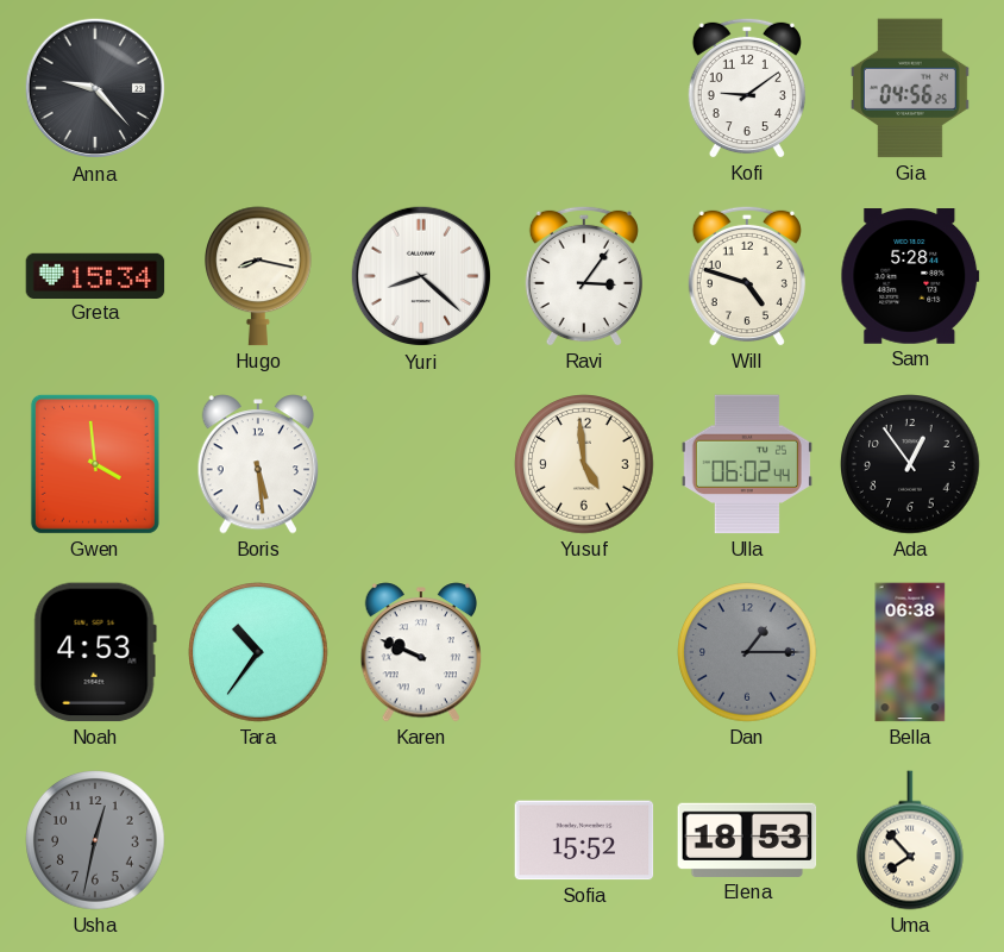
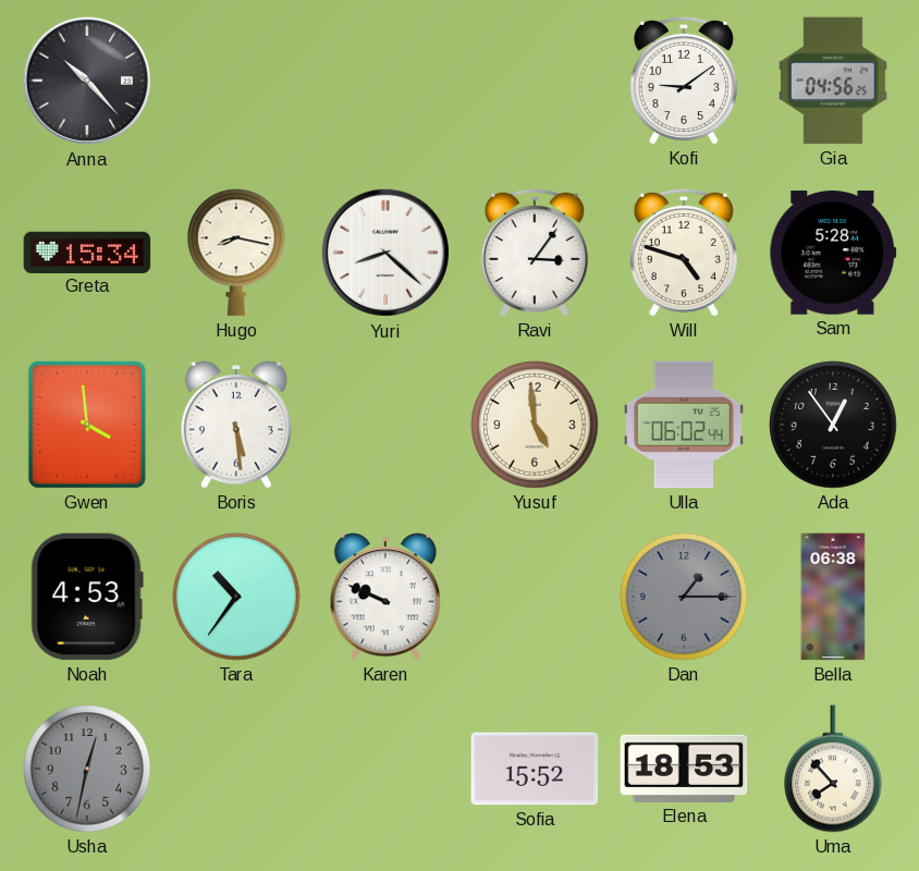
Anna: 9:23 -> 10:23 (87, 81)
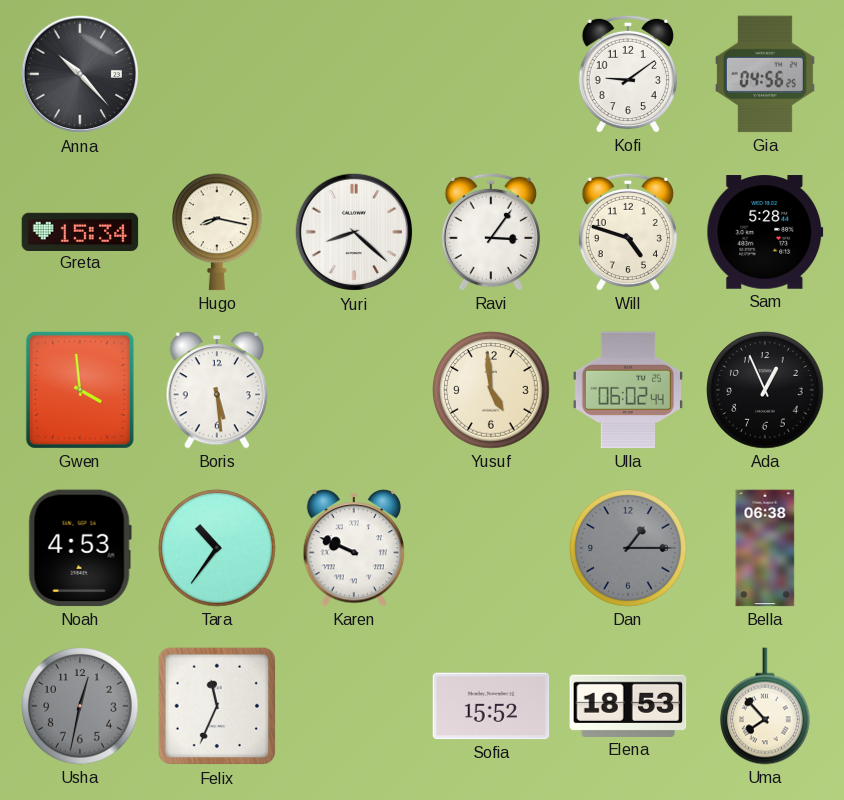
Ada: 12:54 -> 12:56 (765, 390)
Felix: none -> 11:34 (217, 706)
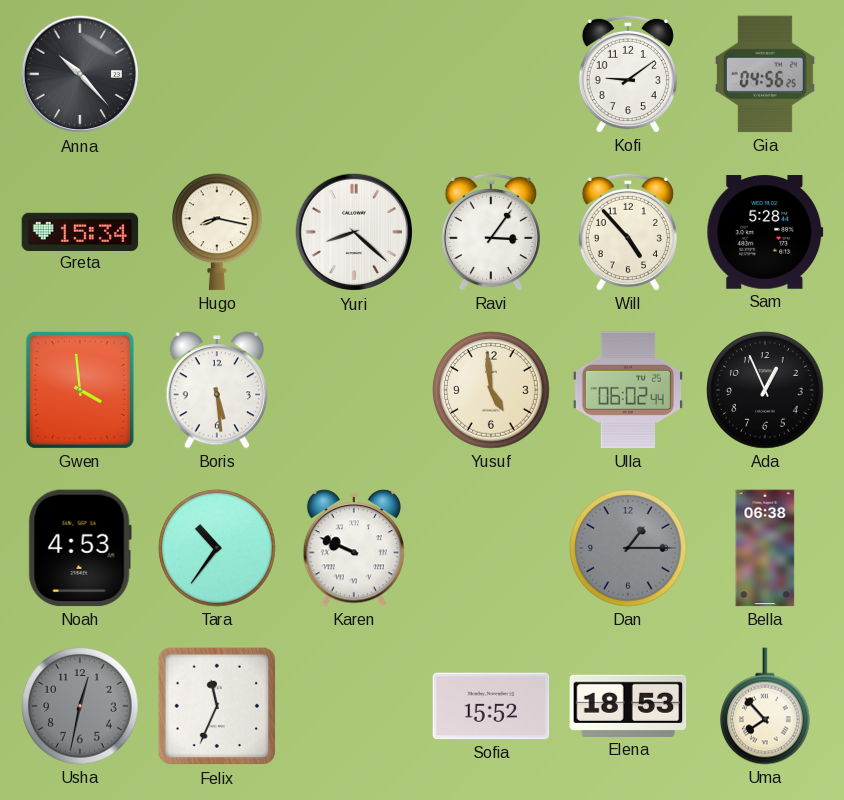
Will: 4:48 -> 4:53 (628, 232)
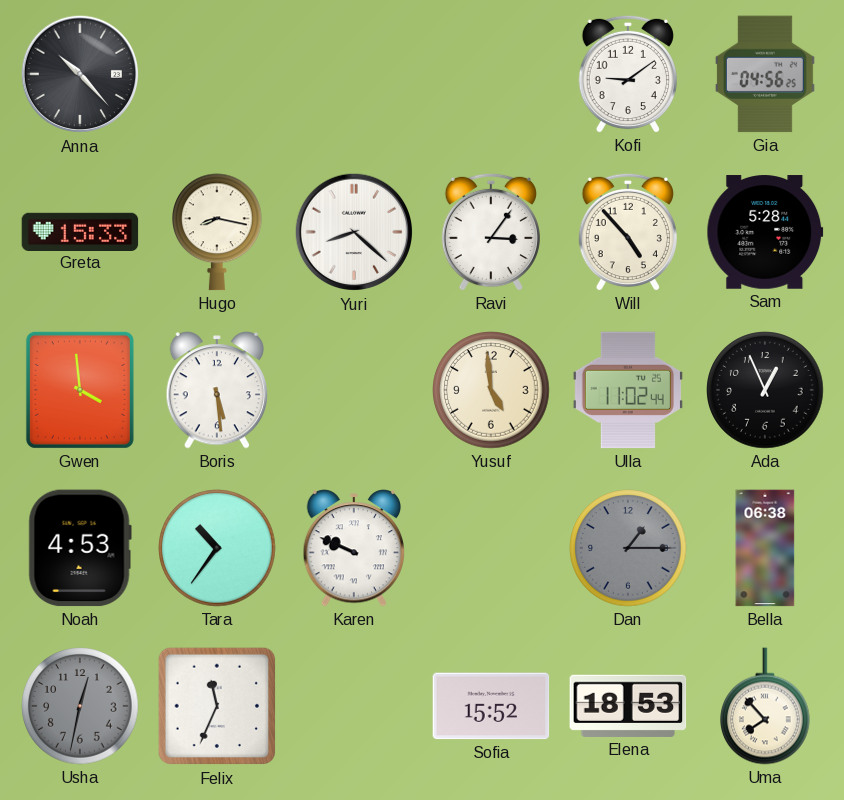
Greta: 15:34 -> 15:33 (80, 231)
Ulla: 06:02 -> 11:02 (628, 390)
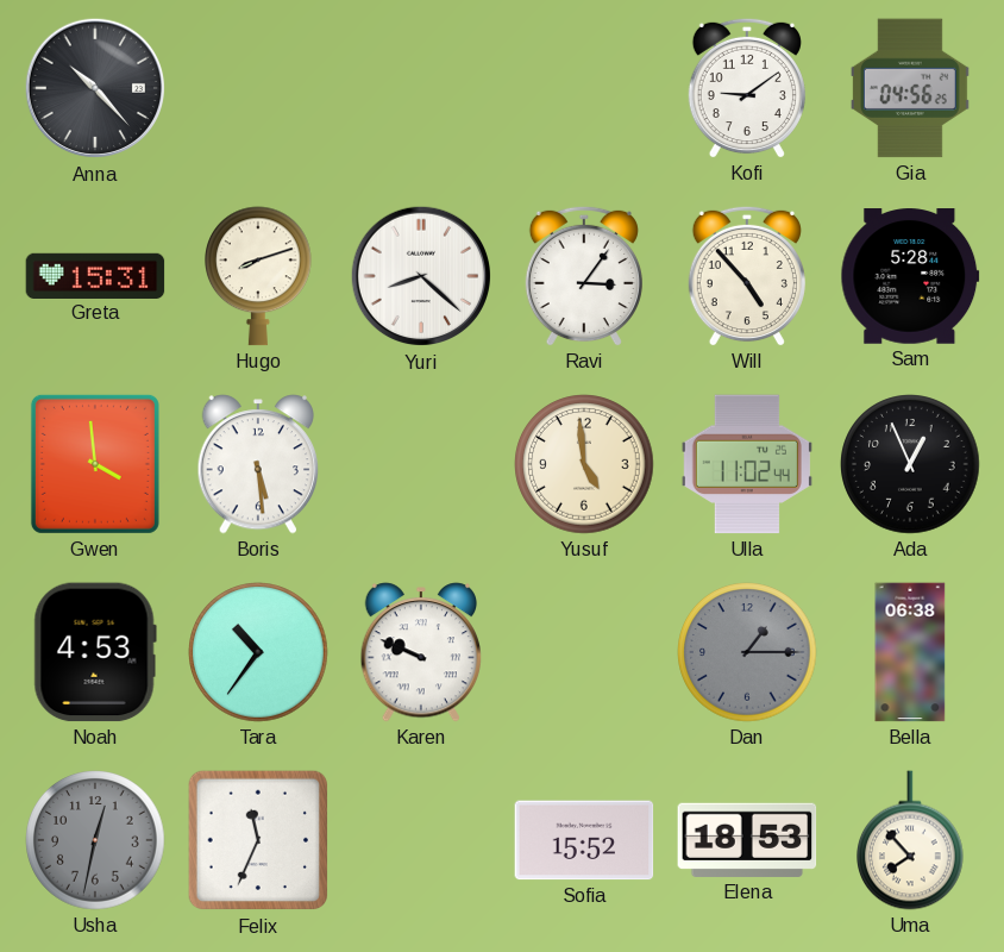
Greta: 15:33 -> 15:31 (95, 275)
Hugo: 8:17 -> 8:12 (259, 276)
